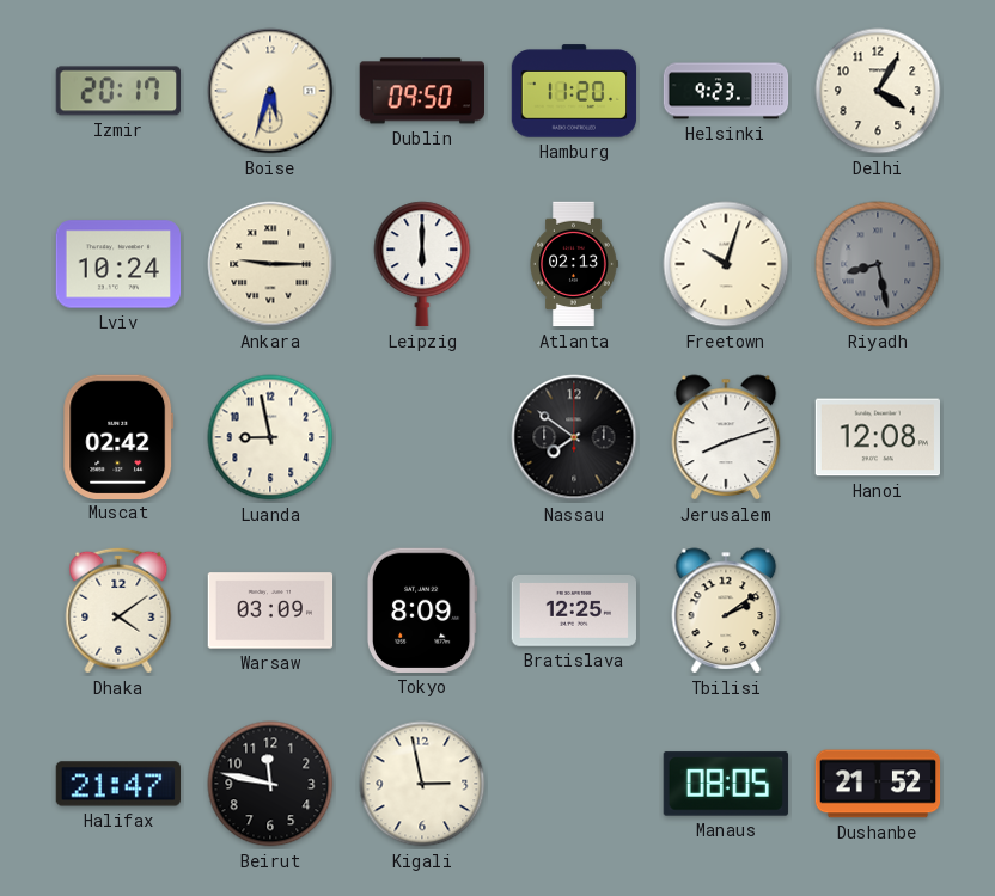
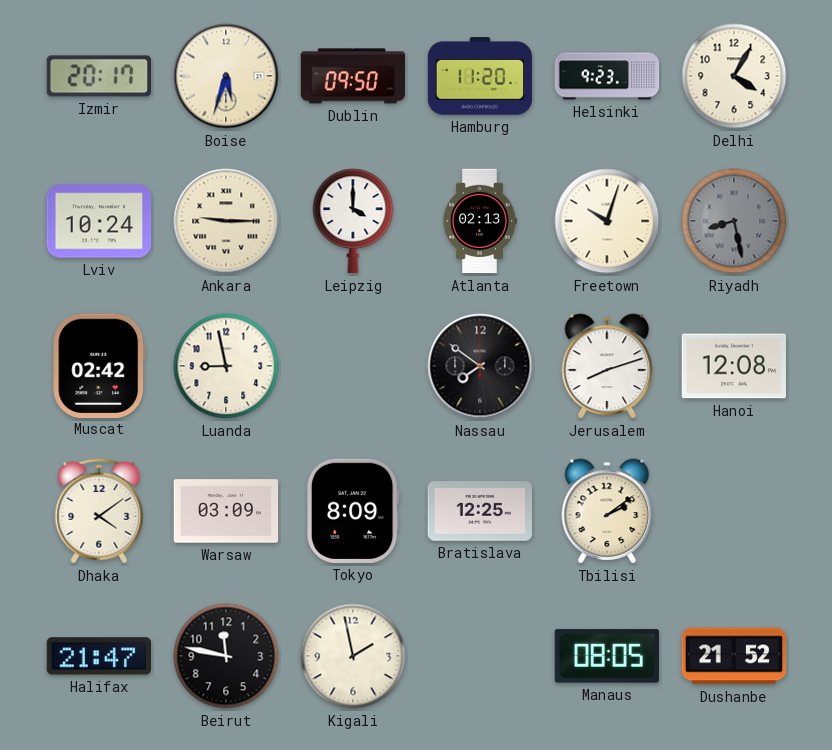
Leipzig: 6:00 -> 4:00 (353, 221)
Kigali: 2:58 -> 1:58 (353, 656)
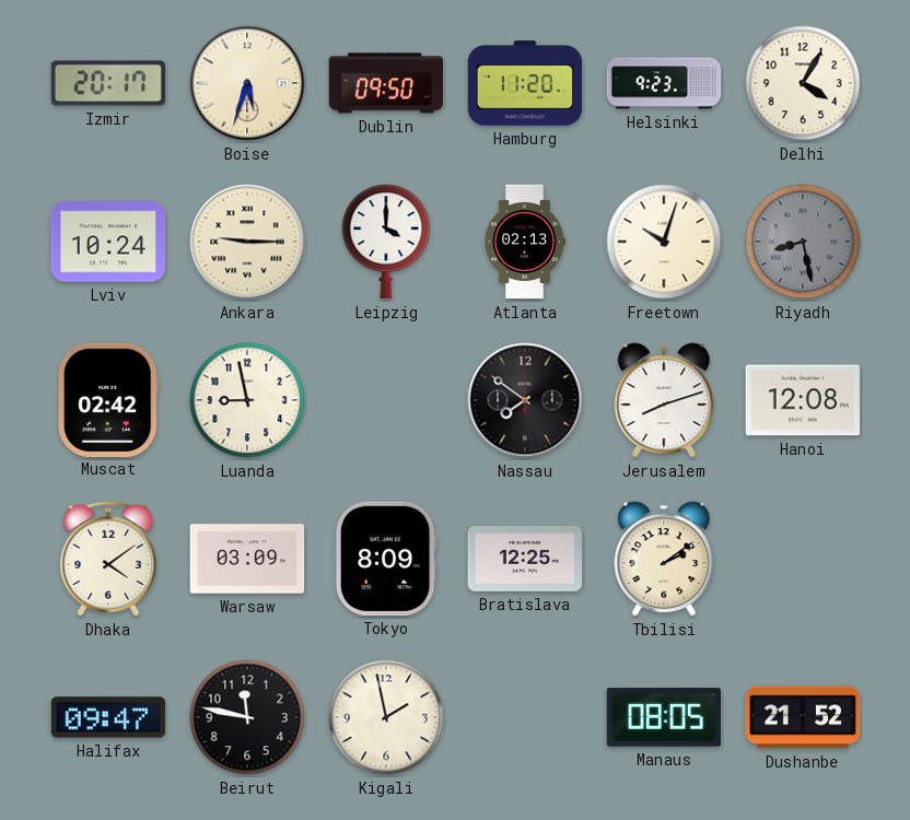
Halifax: 21:47 -> 09:47 (107, 717)
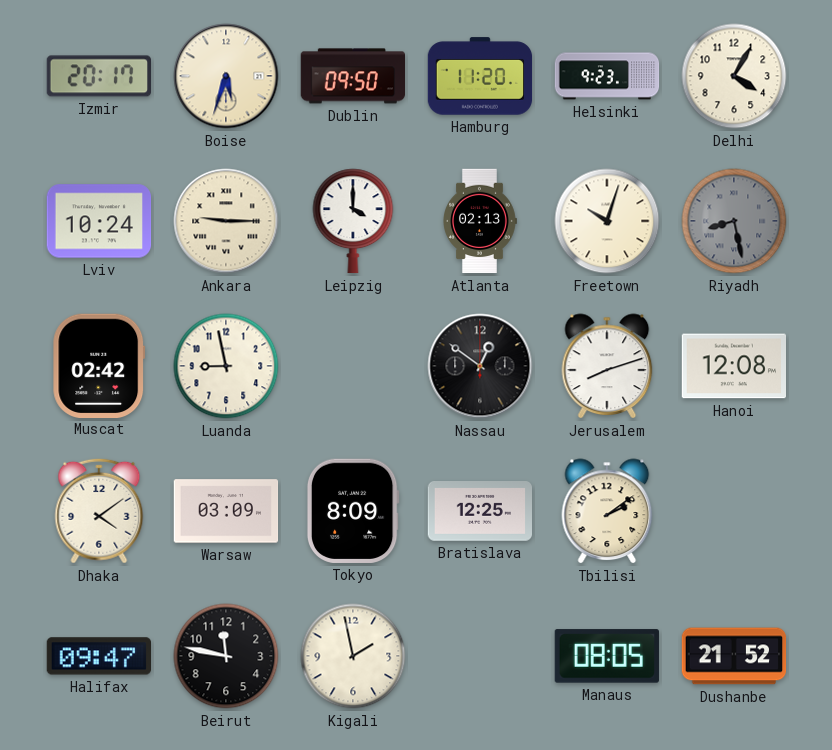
Nassau: 7:51 -> 12:51 (480, 366)
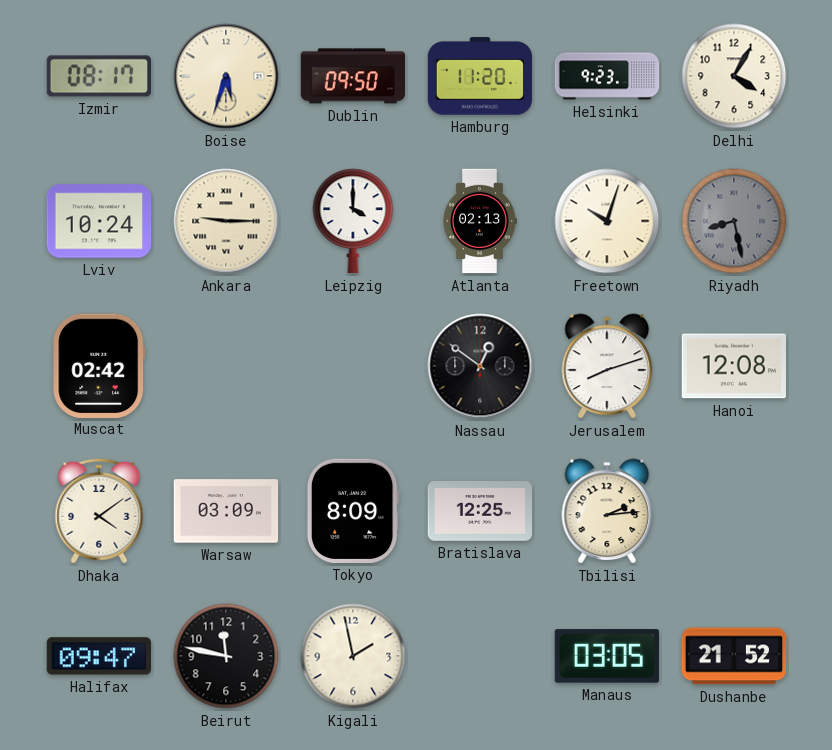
Izmir: 20:17 -> 08:17 (98, 76)
Luanda: 8:58 -> none (226, 366)
Tbilisi: 2:09 -> 2:14 (607, 511)
Manaus: 08:05 -> 03:05 (606, 656)
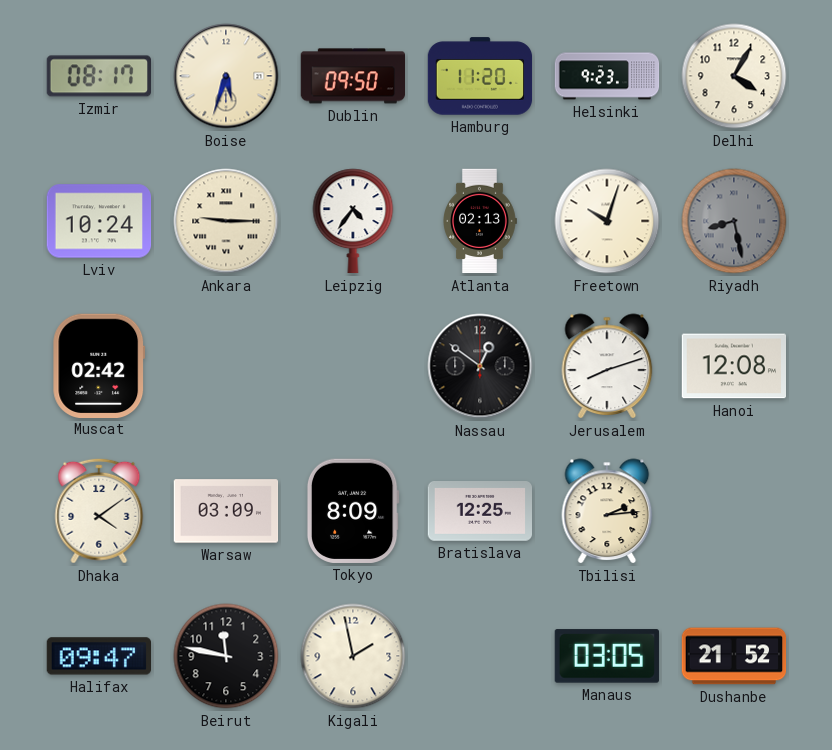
Leipzig: 4:00 -> 4:36 (353, 221)
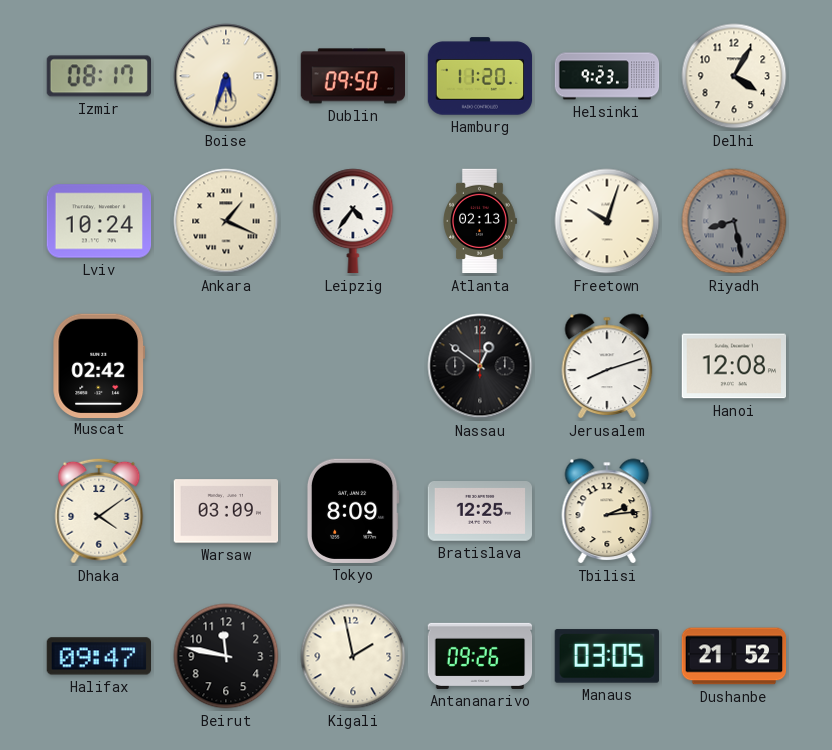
Ankara: 9:15 -> 1:19 (226, 221)
Antananarivo: none -> 09:26 (480, 656)
